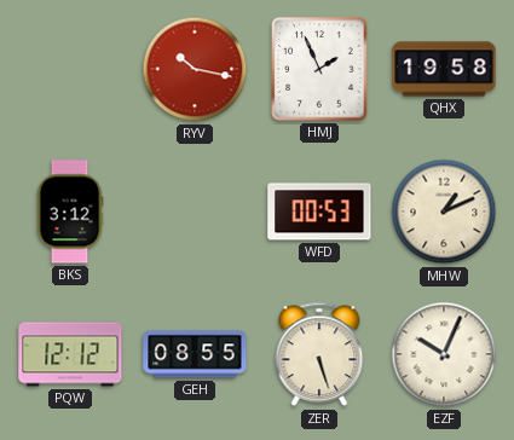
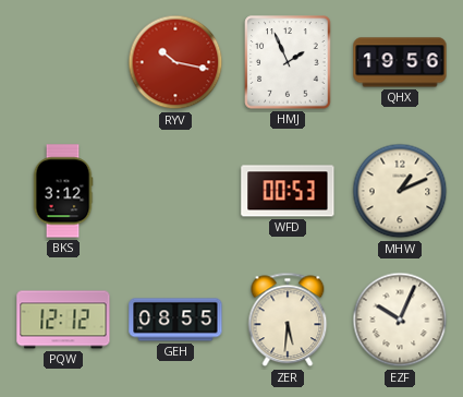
QHX: 19:58 -> 19:56 (400, 62)
ZER: 5:27 -> 5:31 (288, 320)
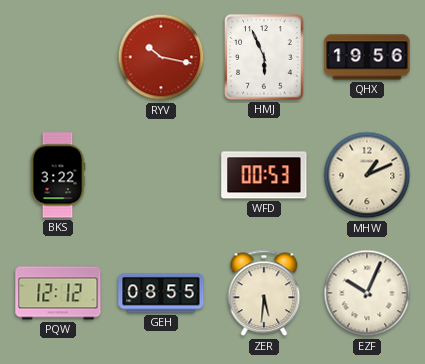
HMJ: 1:56 -> 5:56 (264, 57)
BKS: 3:12 -> 3:22 (58, 175)
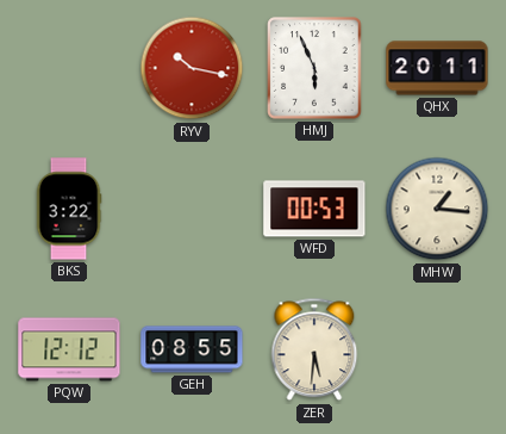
QHX: 19:56 -> 20:11 (437, 68)
MHW: 1:11 -> 1:16 (437, 209)
EZF: 10:04 -> none (367, 293)
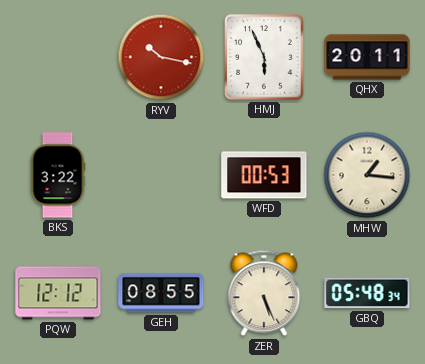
ZER: 5:31 -> 5:26 (264, 293)
GBQ: none -> 05:48 (367, 293)
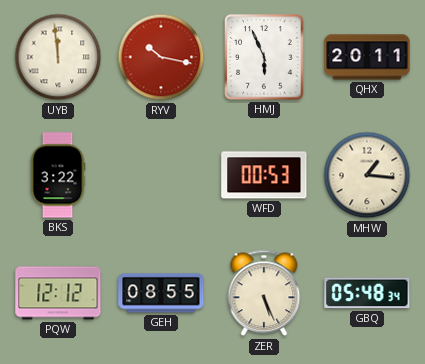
UYB: none -> 11:59 (58, 57)
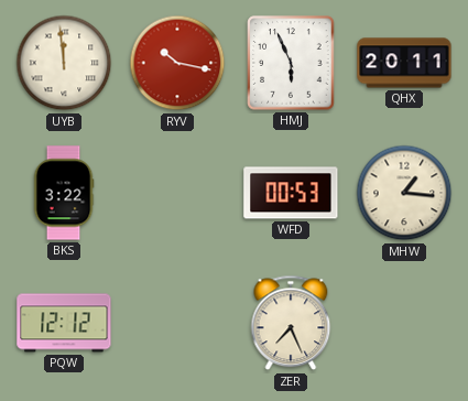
GEH: 08:55 -> none (161, 293)
ZER: 5:26 -> 7:26 (291, 323)
GBQ: 05:48 -> none (367, 293)
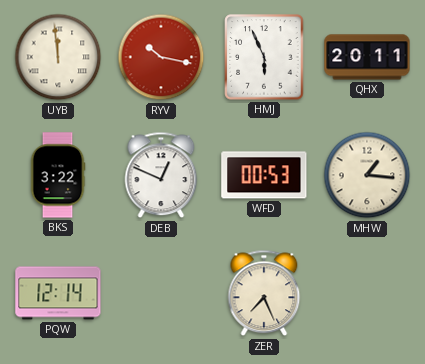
DEB: none -> 12:49 (161, 175)
PQW: 12:12 -> 12:14 (58, 293)
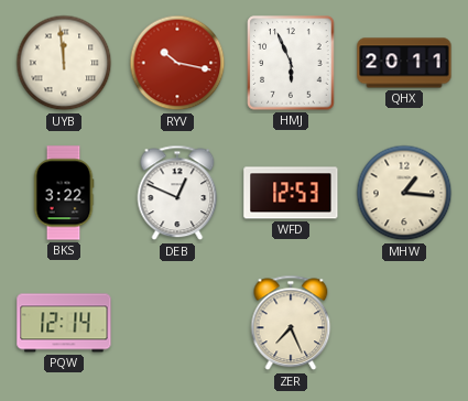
WFD: 00:53 -> 12:53 (291, 193)
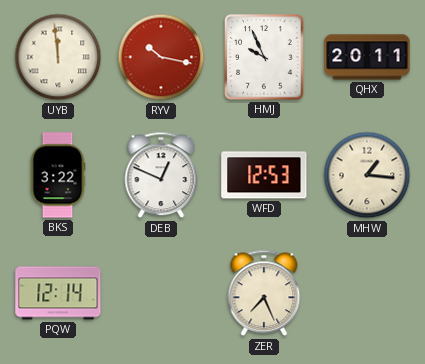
HMJ: 5:56 -> 9:56 (264, 57)
